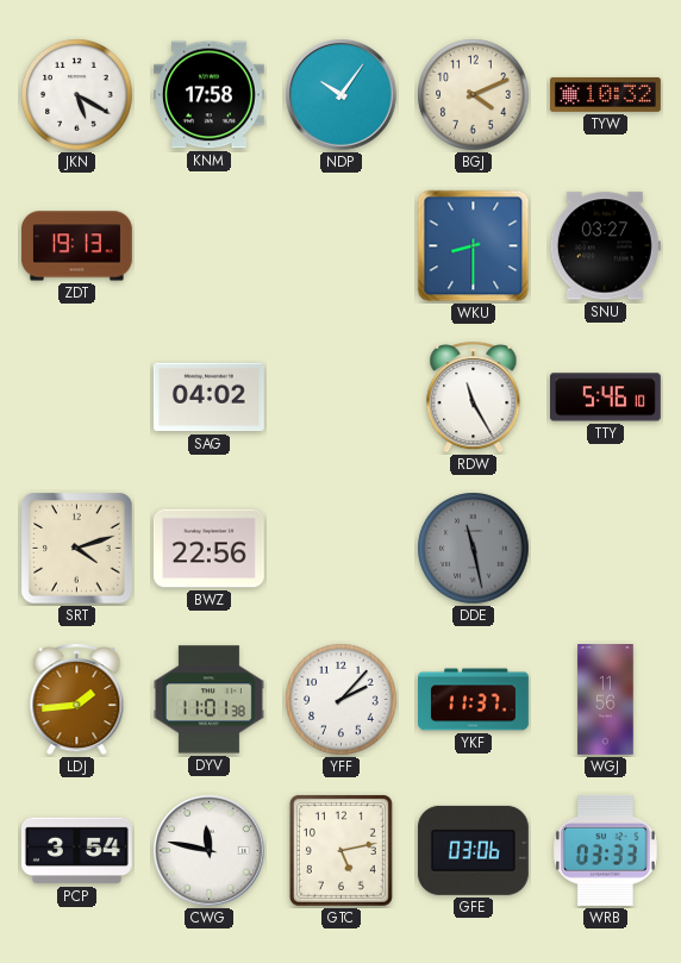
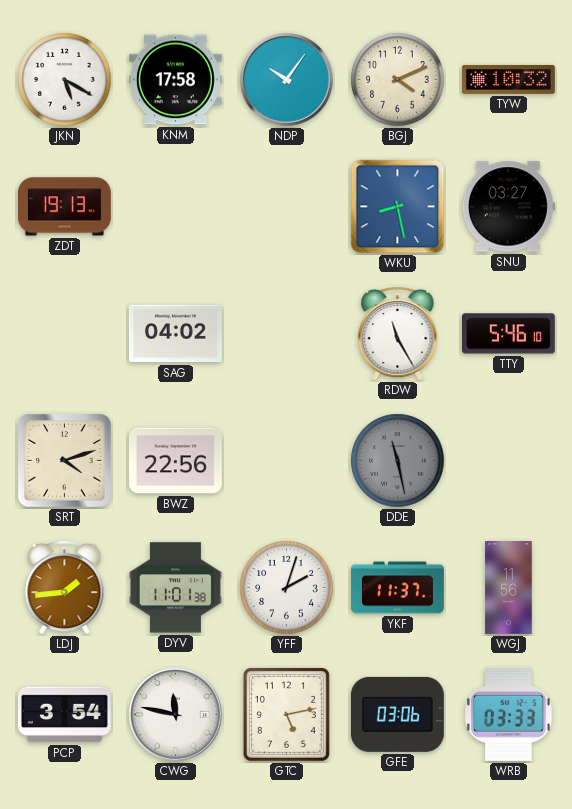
WKU: 8:30 -> 8:28 (398, 207)
YFF: 2:07 -> 2:03 (287, 588)
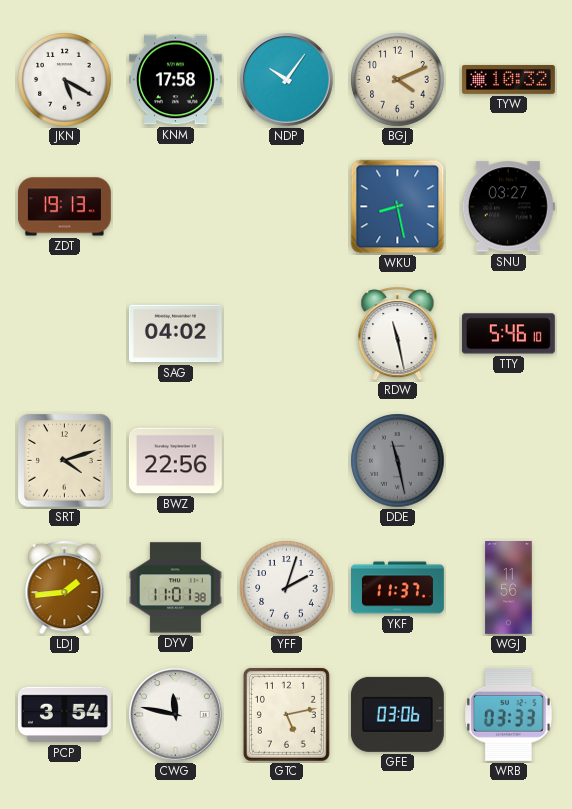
RDW: 11:25 -> 11:28 (398, 333)
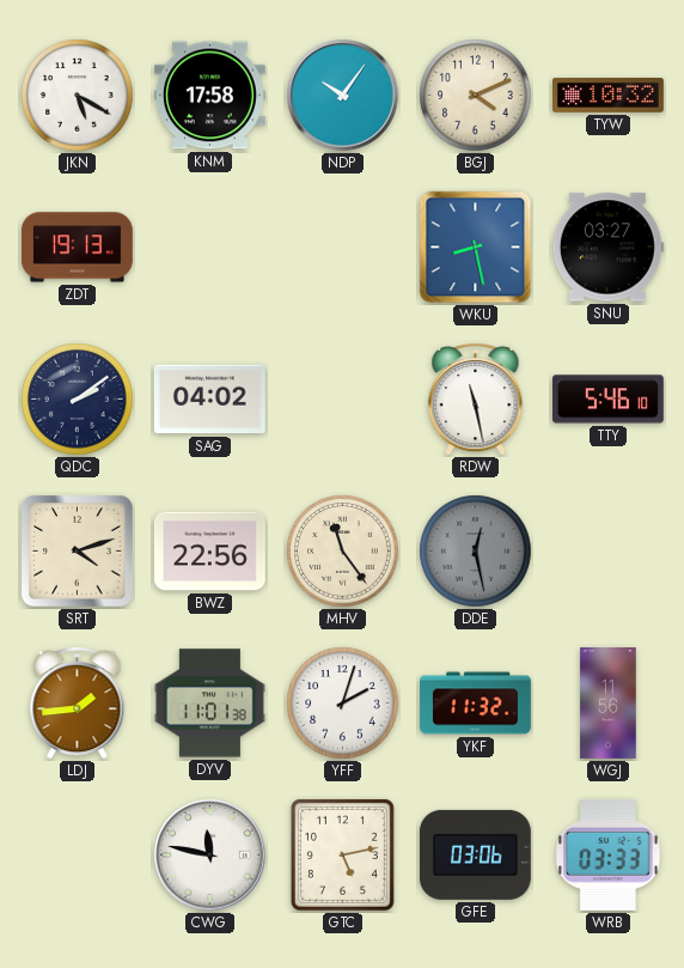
QDC: none -> 2:09 (78, 400)
MHV: none -> 11:24 (343, 552)
DDE: 11:28 -> 12:28 (476, 552)
YKF: 11:37 -> 11:32 (476, 704)
PCP: 3:54 -> none (64, 715)
